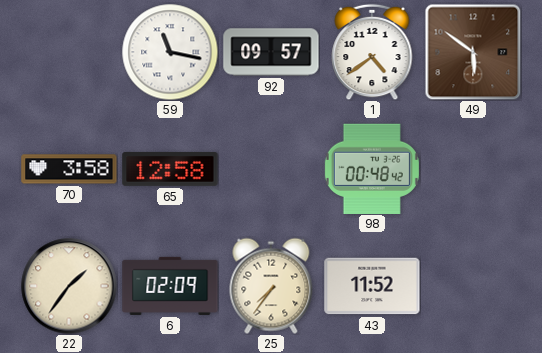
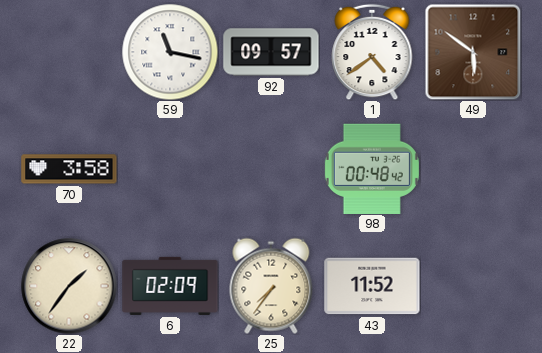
65: 12:58 -> none (170, 169)
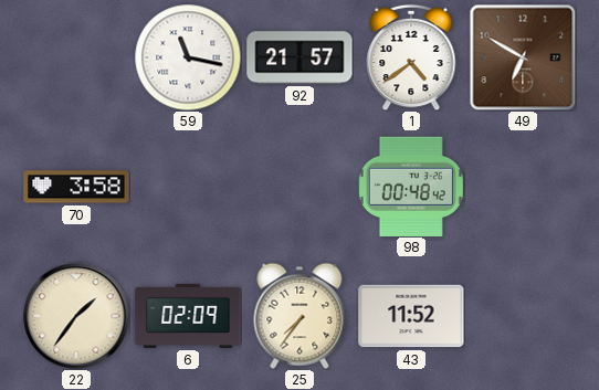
92: 09:57 -> 21:57 (299, 57)
49: 5:51 -> 6:50 (523, 57)
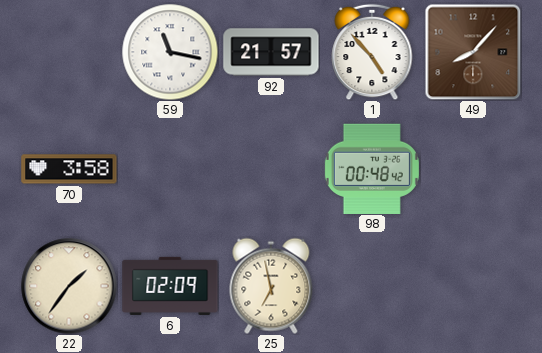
1: 4:39 -> 4:53 (372, 52)
49: 6:50 -> 8:07 (473, 52)
25: 7:36 -> 6:58 (271, 286)
43: 11:52 -> none (411, 316)
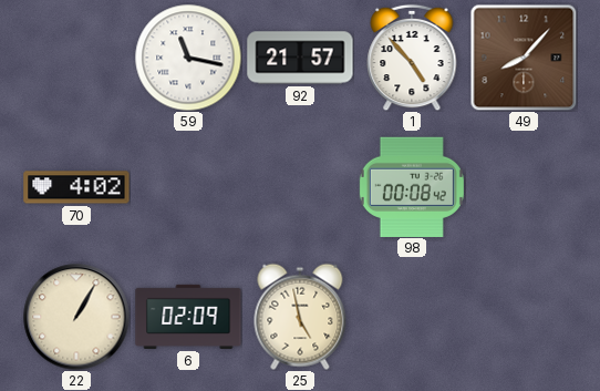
70: 3:58 -> 4:02 (76, 187)
98: 00:48 -> 00:08 (412, 186)
22: 1:36 -> 1:05 (76, 317)
25: 6:58 -> 4:58 (300, 317)
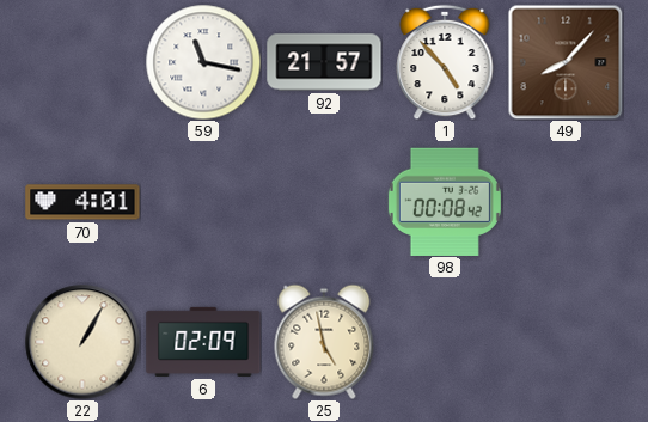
70: 4:02 -> 4:01 (82, 202)
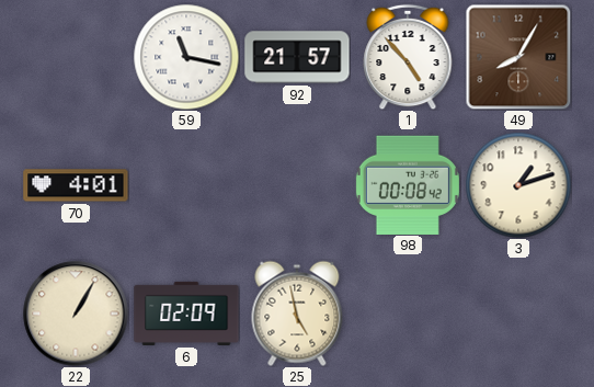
49: 8:07 -> 8:05 (518, 57)
3: none -> 1:12 (518, 185)
